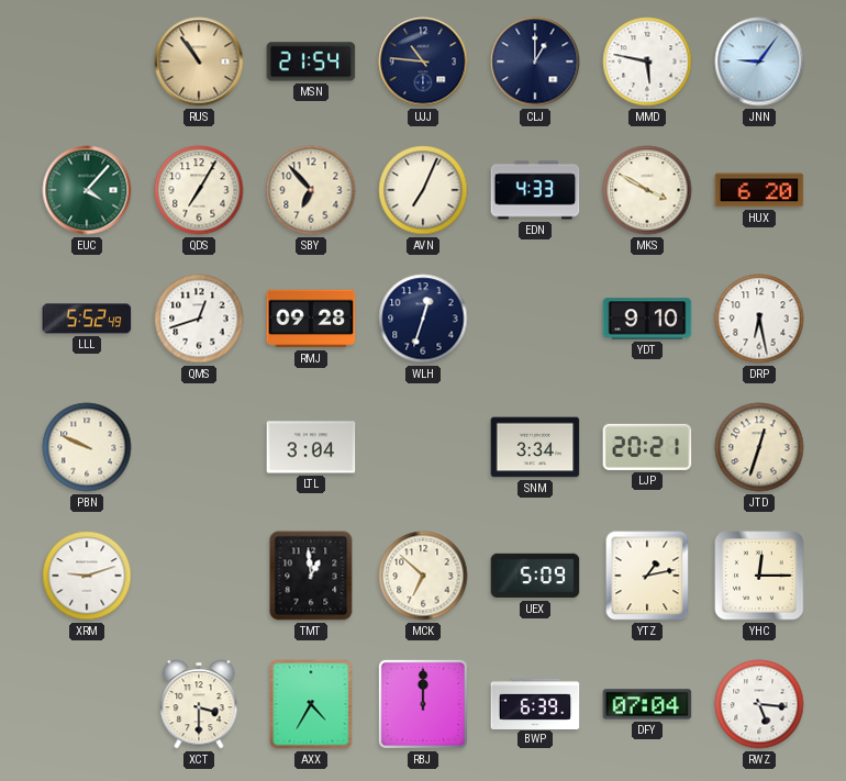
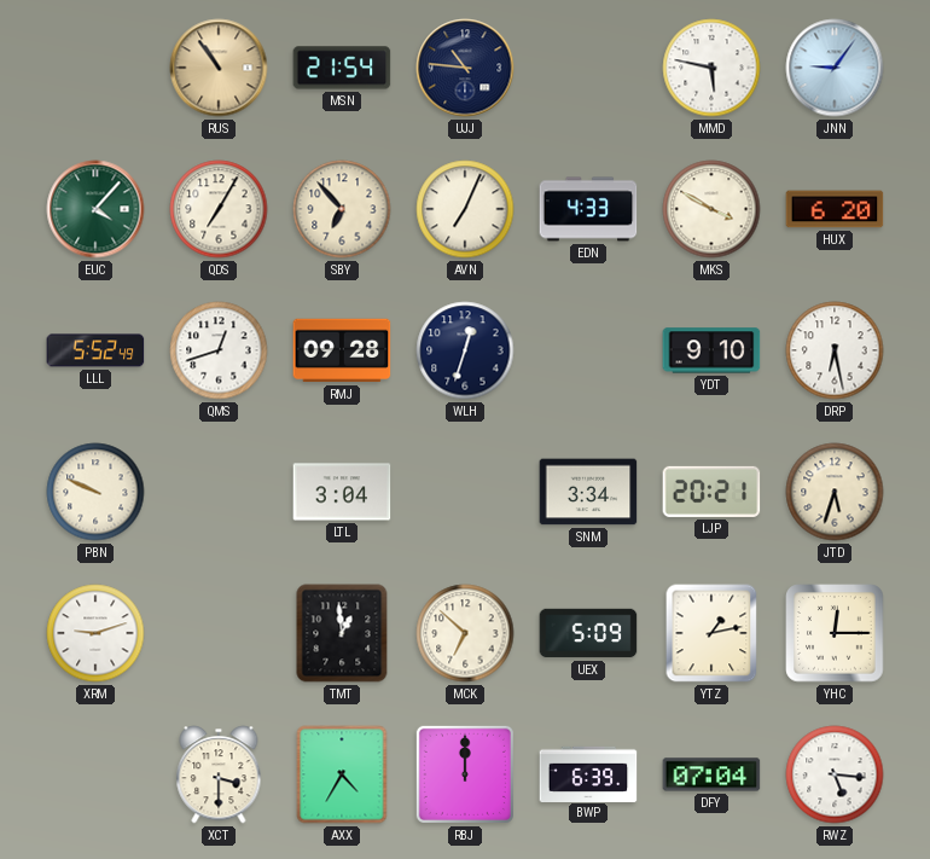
CLJ: 1:00 -> none (535, 62)
JTD: 12:33 -> 5:33 (835, 492)
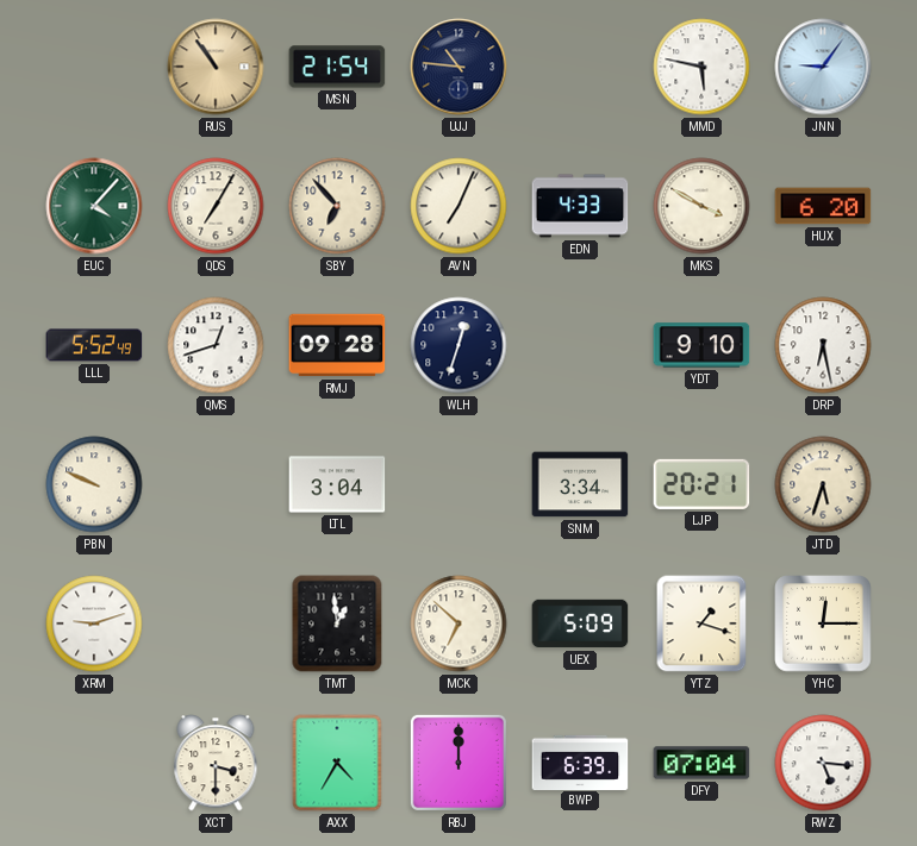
YTZ: 1:13 -> 1:18 (701, 623)
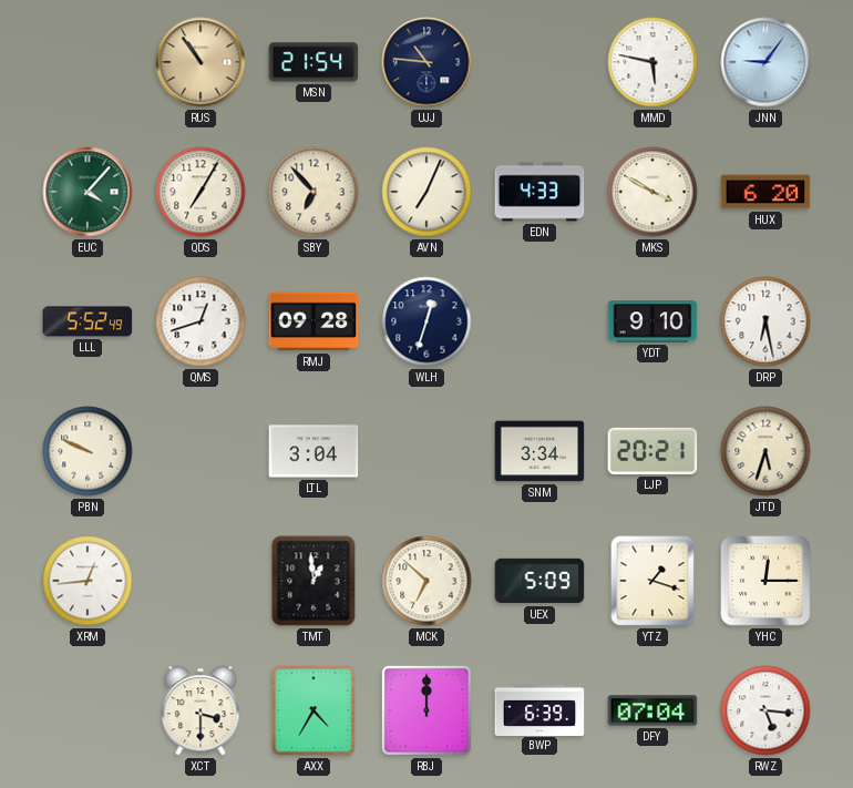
XRM: 9:12 -> 12:44 (88, 581)
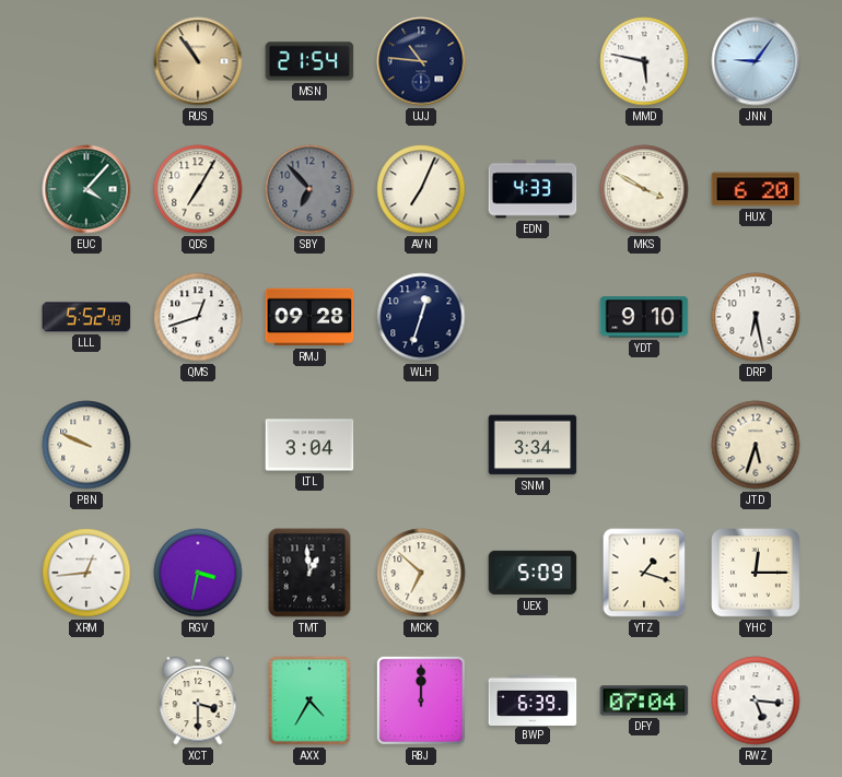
SBY dial: cream -> grey (309, 189)
LJP: 20:21 -> none (652, 451)
RGV: none -> 3:32 (198, 573)
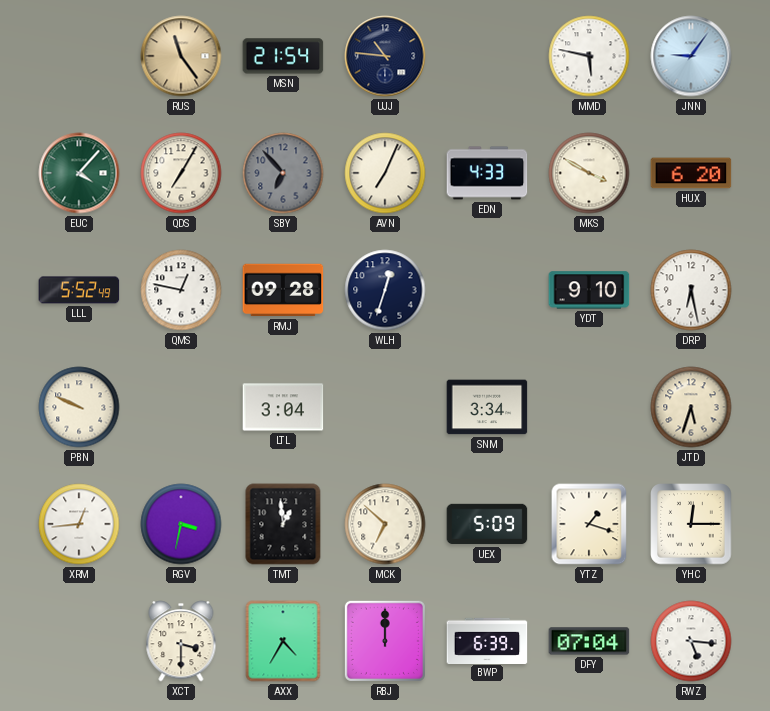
RUS: 10:54 -> 11:24 (181, 56)
QMS: 12:42 -> 12:47 (181, 290)
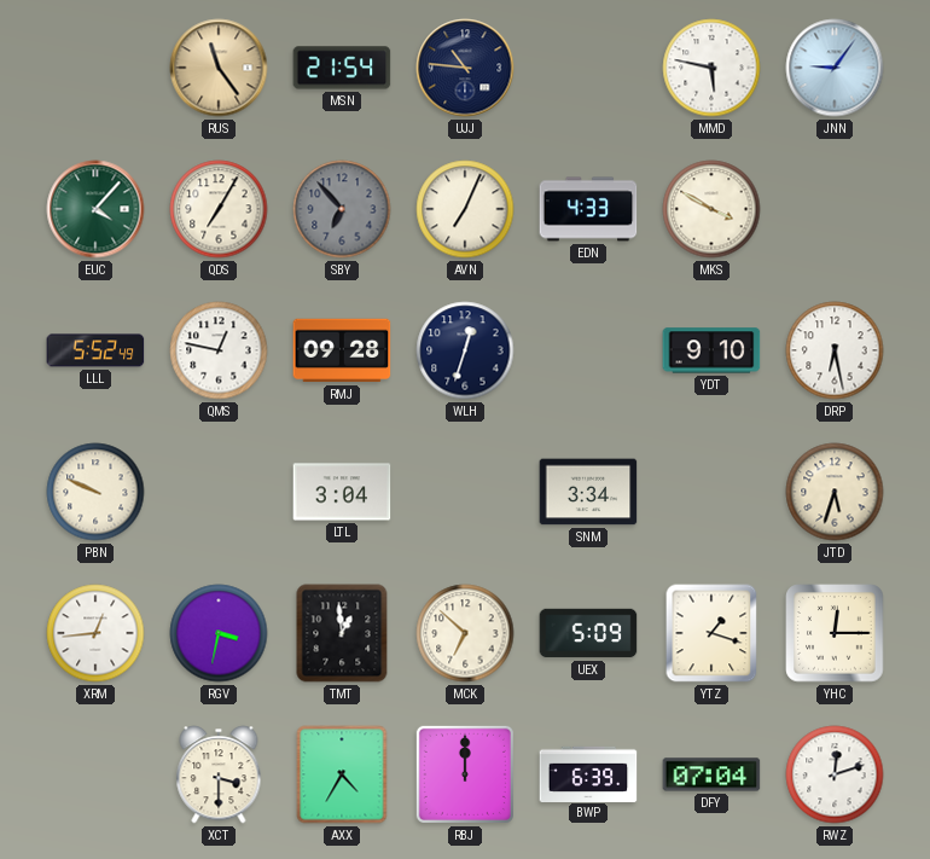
HUX: 6:20 -> none (691, 173)
RWZ: 5:16 -> 12:12 (835, 774)
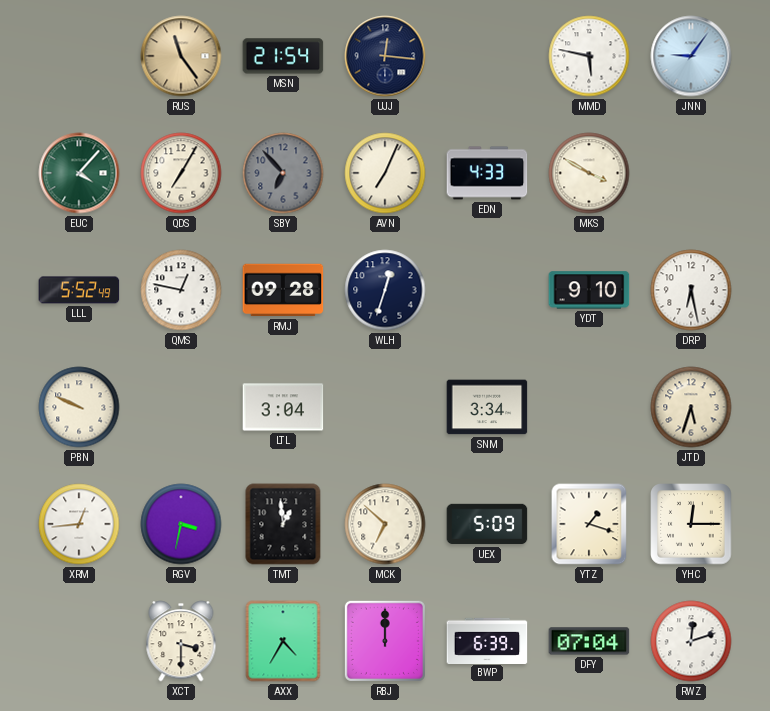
UJJ: 10:46 -> 12:16 (385, 56)
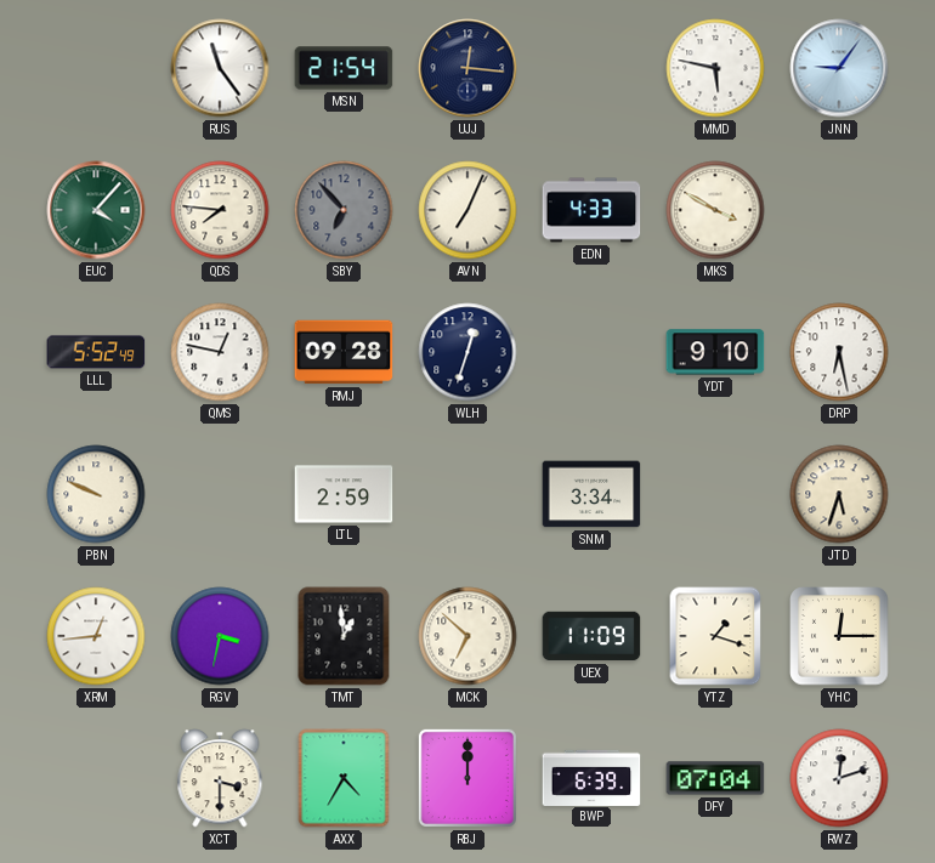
RUS dial: champagne -> white (220, 68)
QDS: 7:05 -> 7:46 (220, 210)
LTL: 3:04 -> 2:59 (344, 494)
UEX: 5:09 -> 11:09 (591, 636)
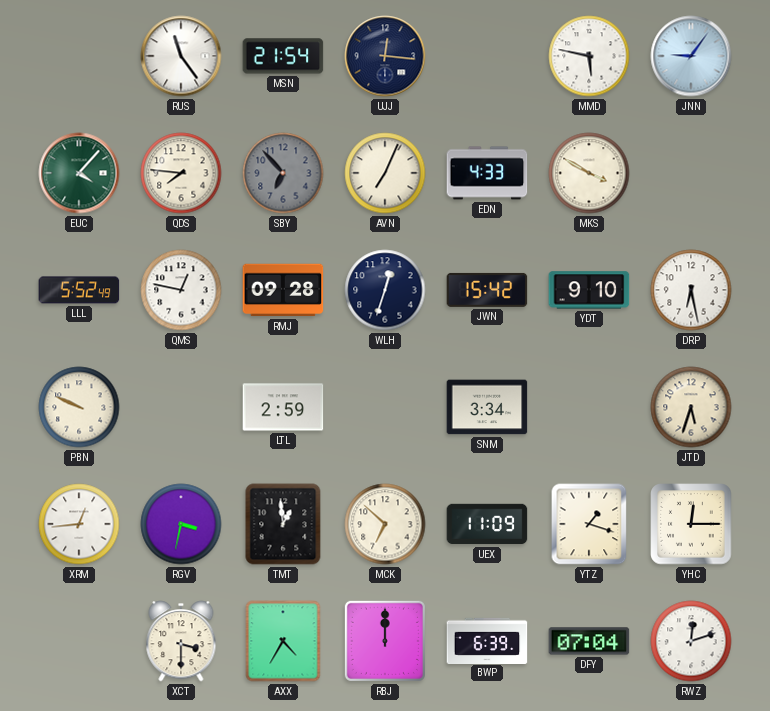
JWN: none -> 15:42 (487, 290)
